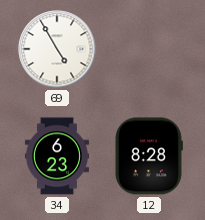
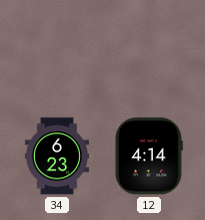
69: 4:55 -> none (57, 49)
12: 8:28 -> 4:14 (148, 156)
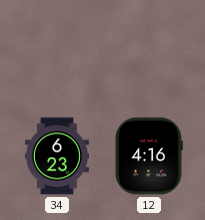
12: 4:14 -> 4:16 (148, 156)
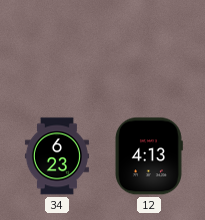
12: 4:16 -> 4:13 (148, 156)
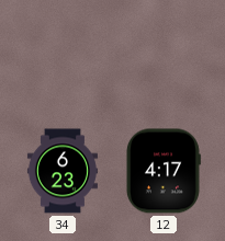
12: 4:13 -> 4:17 (162, 171)
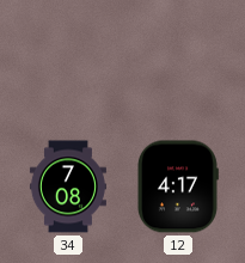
34: 6:23 -> 7:08 (68, 186)
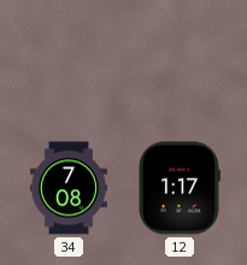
12: 4:17 -> 1:17 (178, 188)
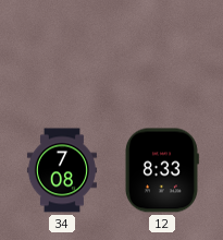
12: 1:17 -> 8:33 (161, 170)
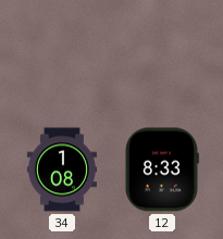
34: 7:08 -> 1:08 (62, 169)
